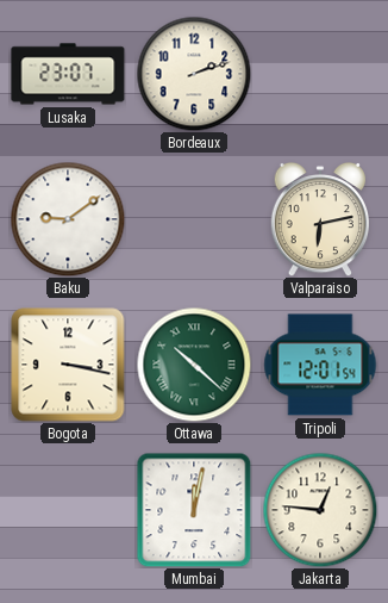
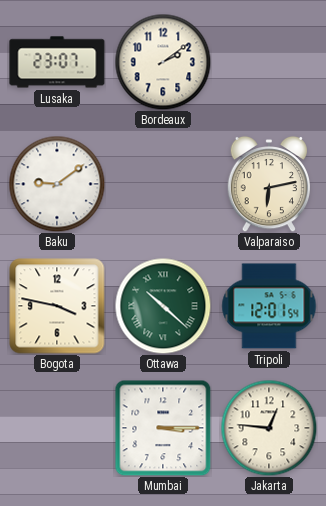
Bordeaux: 2:12 -> 2:09 (163, 62)
Bogota: 3:17 -> 3:47 (57, 306)
Mumbai: 12:02 -> 3:15 (163, 428)
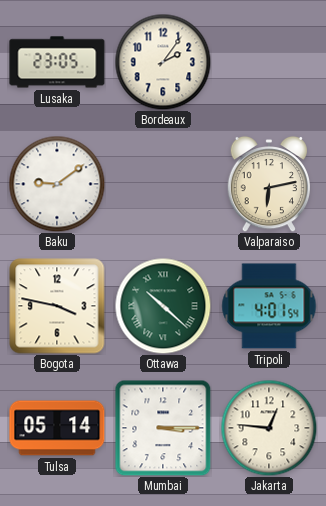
Lusaka: 23:07 -> 23:05 (57, 62)
Bordeaux: 2:09 -> 2:06 (163, 62)
Tripoli: 12:01 -> 4:01 (269, 306)
Tulsa: none -> 05:14 (57, 428)
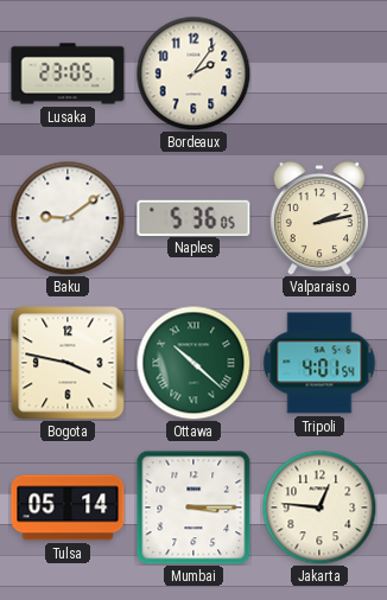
Naples: none -> 5:36 (193, 217)
Valparaiso: 6:13 -> 2:13 (318, 218)
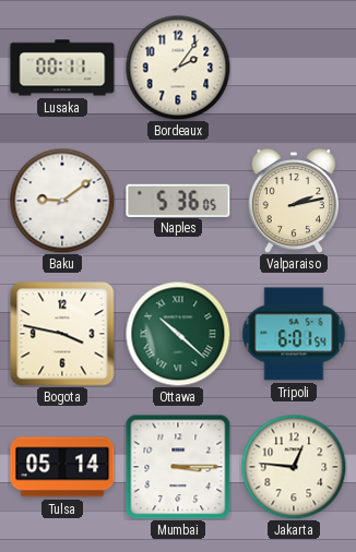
Lusaka: 23:05 -> 00:11 (62, 68)
Tripoli: 4:01 -> 6:01 (294, 334)
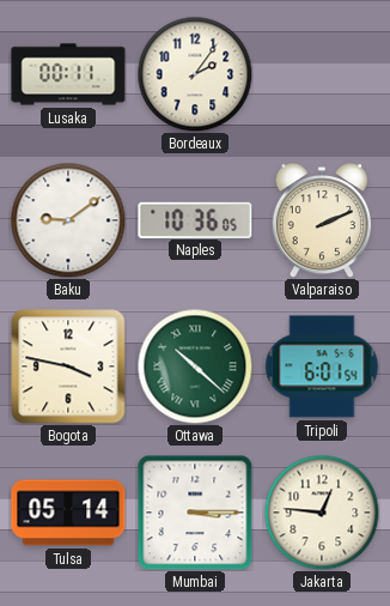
Naples: 5:36 -> 10:36 (195, 219)
Valparaiso: 2:13 -> 2:11 (321, 220)
